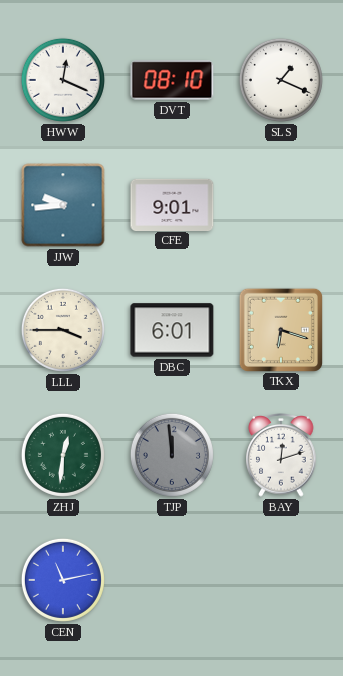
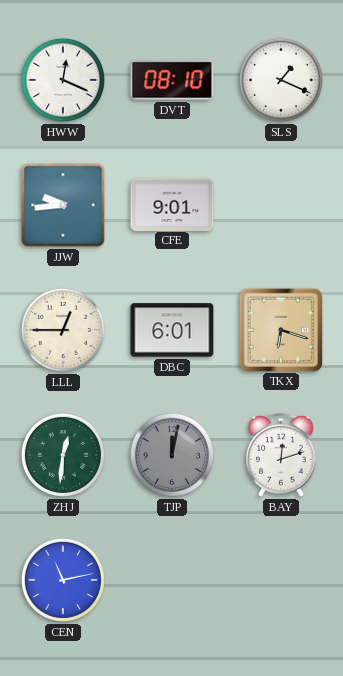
LLL: 3:45 -> 12:45 (63, 330)
TJP: 11:59 -> 12:02 (172, 455)
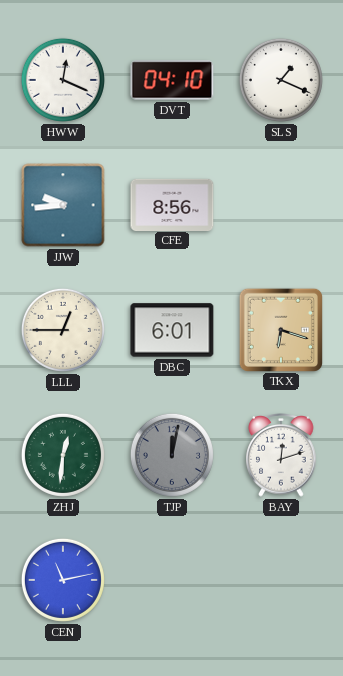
DVT: 08:10 -> 04:10 (172, 80)
CFE: 9:01 -> 8:56 (172, 204)
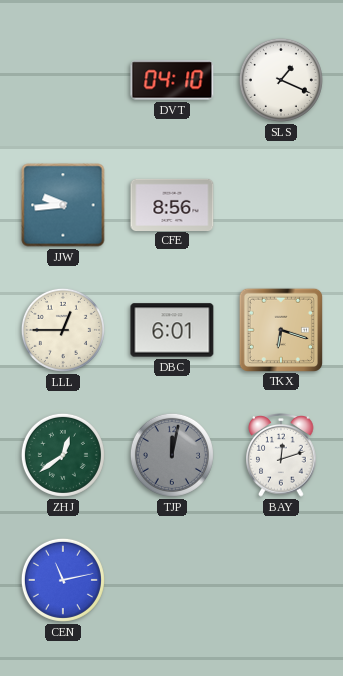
HWW: 12:19 -> none (63, 80)
ZHJ: 12:31 -> 12:39 (63, 455)
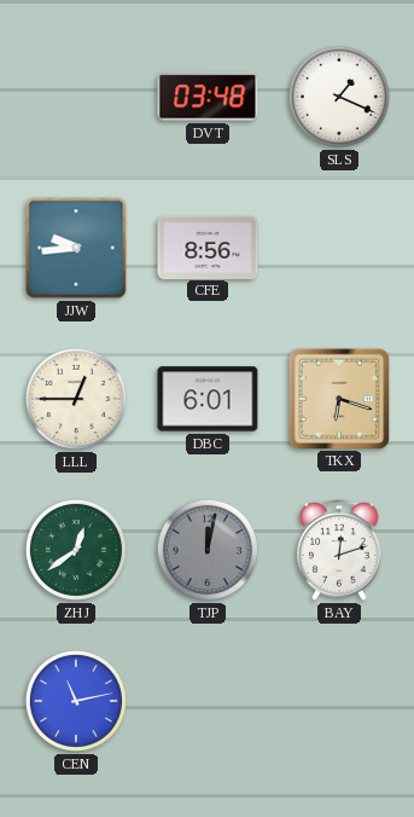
DVT: 04:10 -> 03:48 (208, 97)
